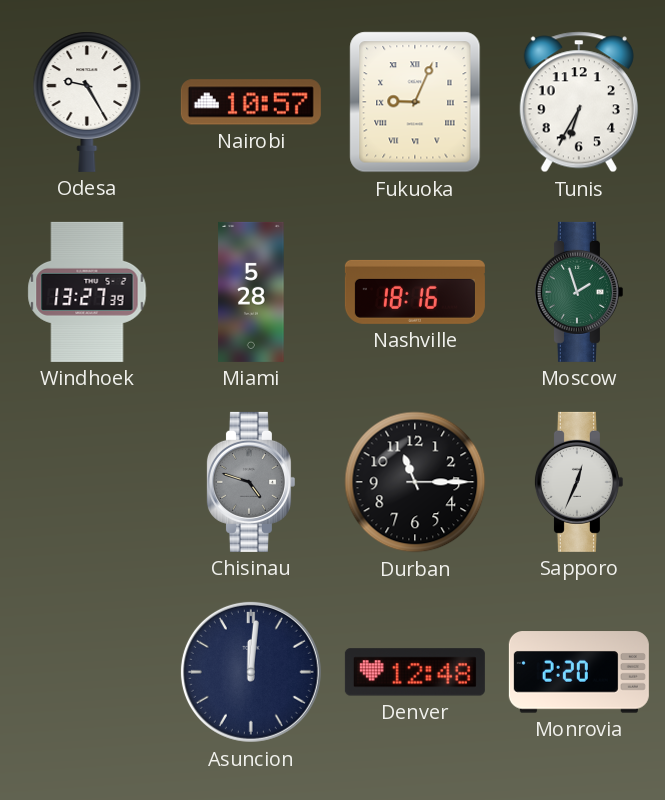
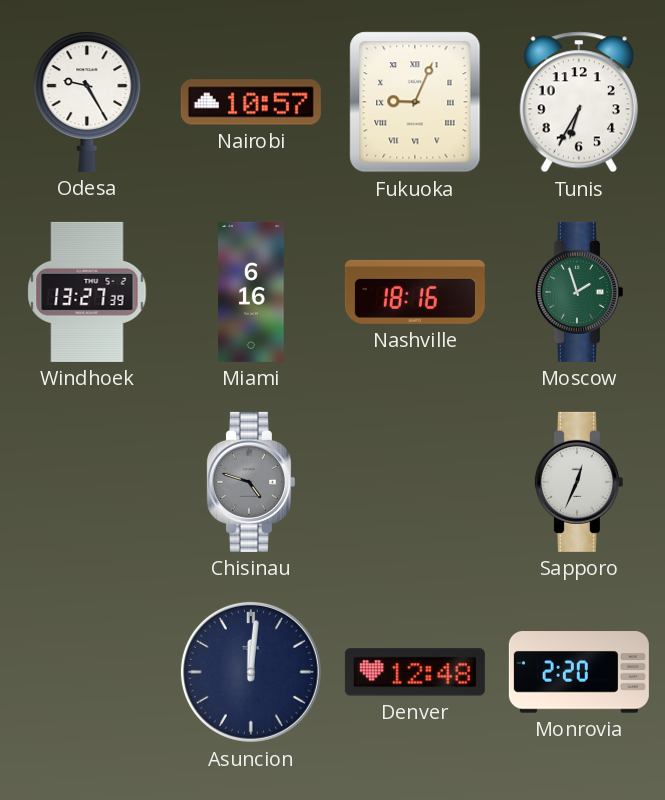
Miami: 5:28 -> 6:16 (251, 292)
Durban: 11:15 -> none (415, 482)
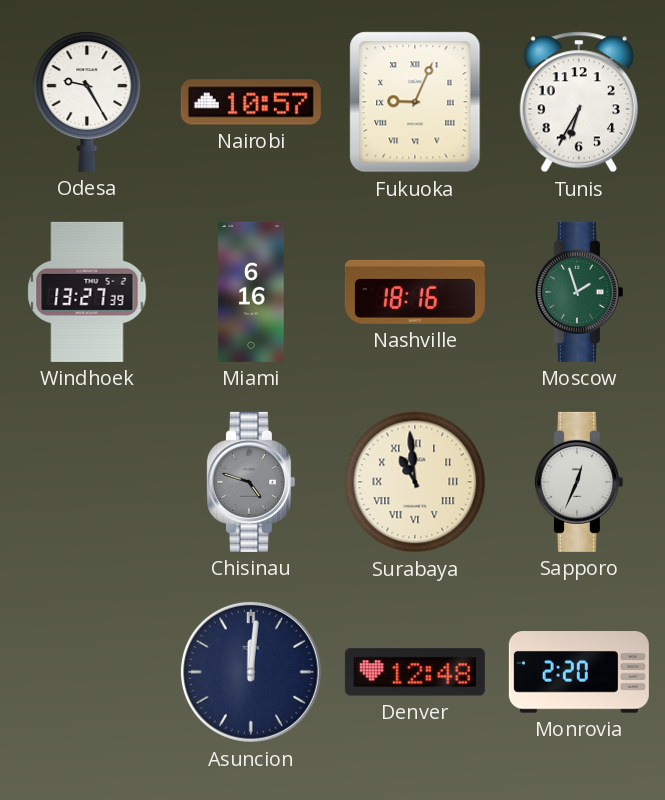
Surabaya: none -> 10:59 (415, 482)
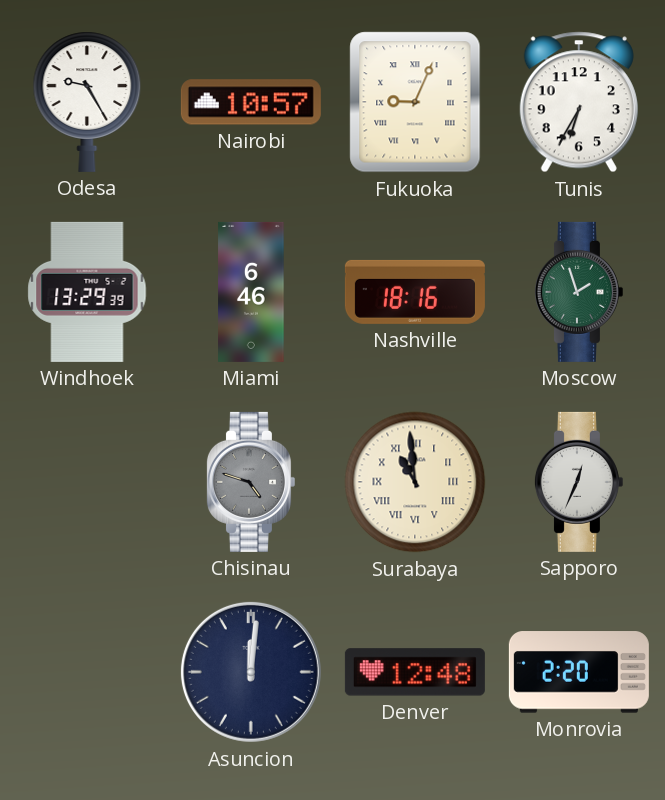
Windhoek: 13:27 -> 13:29 (87, 292)
Miami: 6:16 -> 6:46 (251, 292)
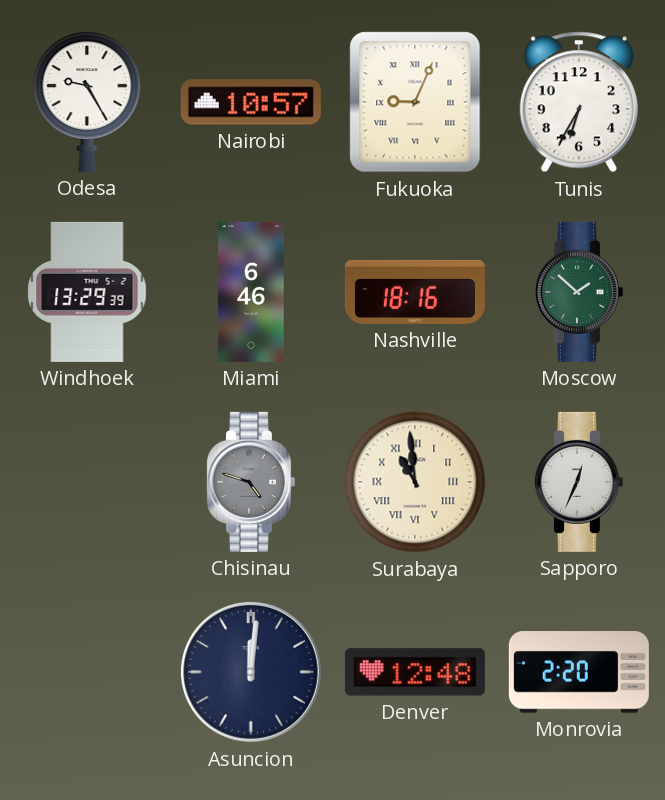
Moscow: 1:57 -> 1:52 (578, 292)
